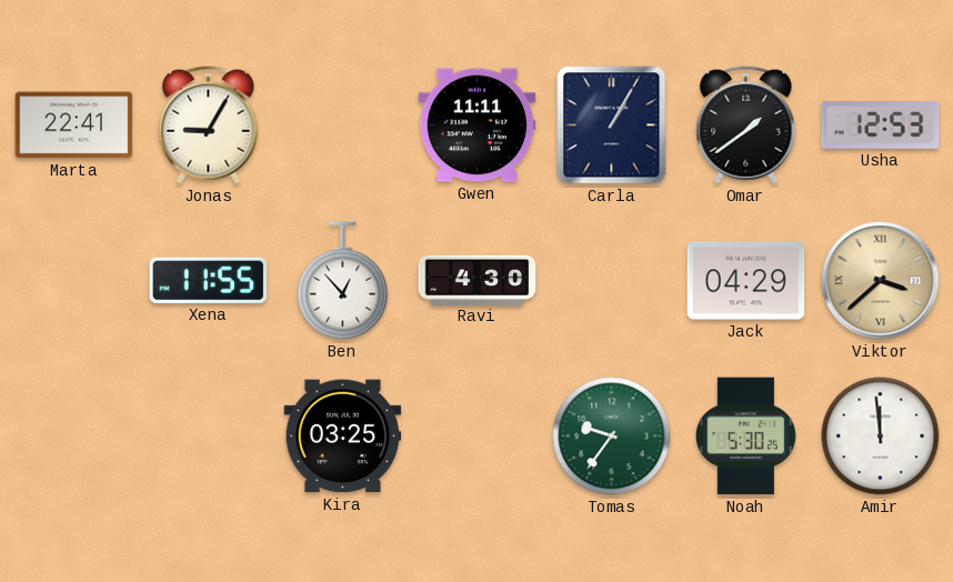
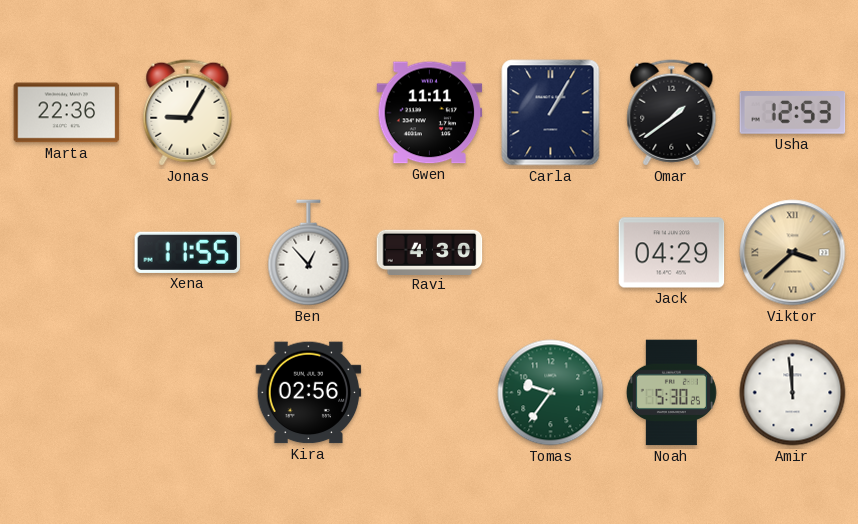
Marta: 22:41 -> 22:36 (67, 113)
Kira: 03:25 -> 02:56 (309, 393)
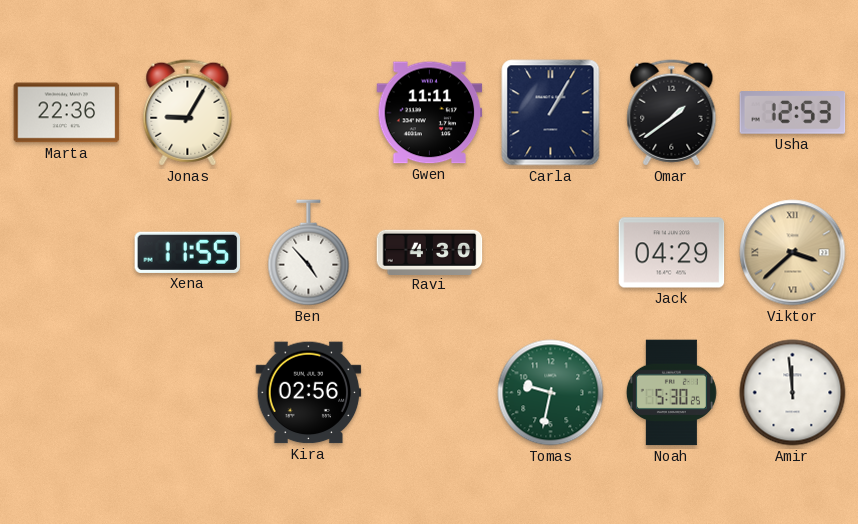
Ben: 12:53 -> 4:53 (309, 253)
Tomas: 9:36 -> 9:32 (551, 393)
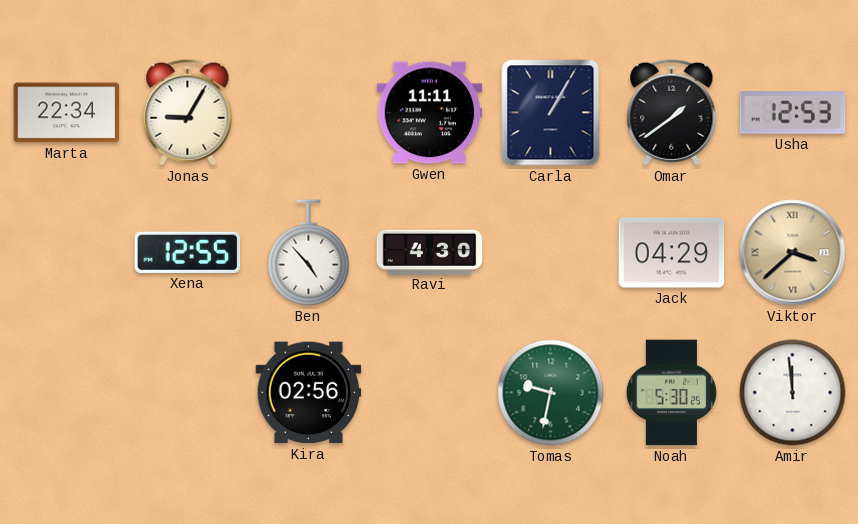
Marta: 22:36 -> 22:34 (67, 113)
Xena: 11:55 -> 12:55 (188, 252)
